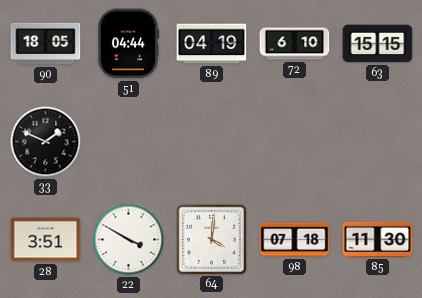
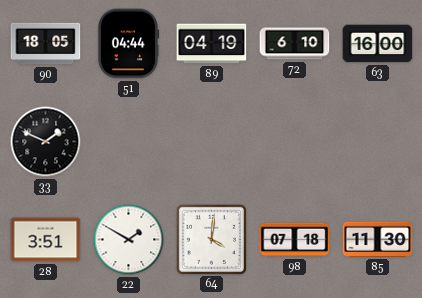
63: 15:15 -> 16:00 (378, 44)
22: 3:50 -> 1:50 (129, 240)
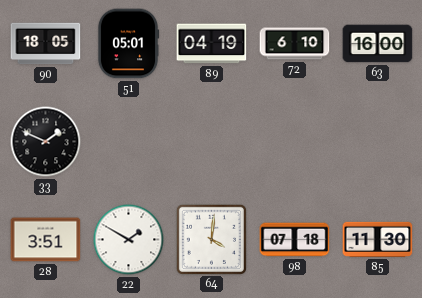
51: 04:44 -> 05:01 (128, 44)
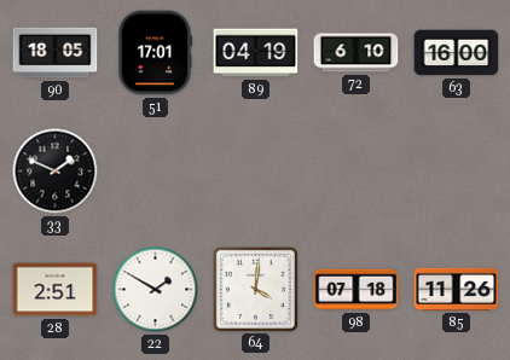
51: 05:01 -> 17:01 (155, 53)
28: 3:51 -> 2:51 (56, 290)
85: 11:30 -> 11:26 (457, 289)
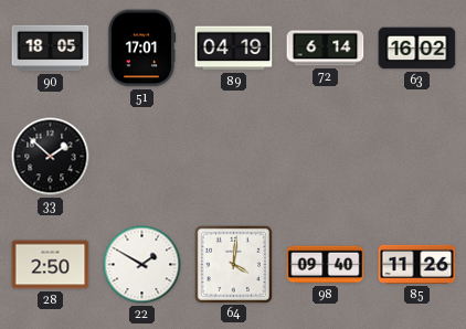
72: 6:10 -> 6:14 (326, 49)
63: 16:00 -> 16:02 (417, 49)
33: 1:49 -> 1:52 (51, 157)
28: 2:51 -> 2:50 (51, 265)
98: 07:18 -> 09:40 (326, 265)
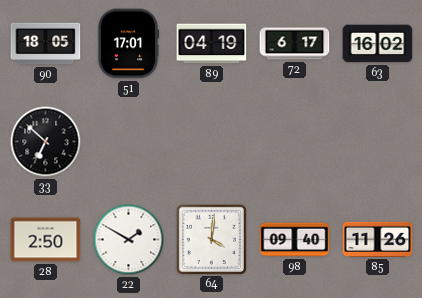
72: 6:14 -> 6:17 (295, 44)
33: 1:52 -> 6:52 (46, 142)
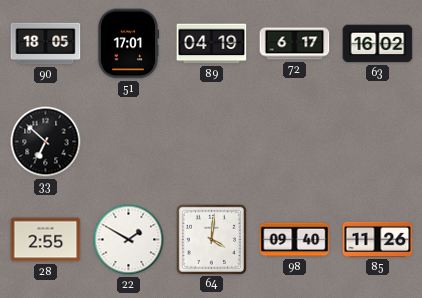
28: 2:50 -> 2:55 (46, 240)
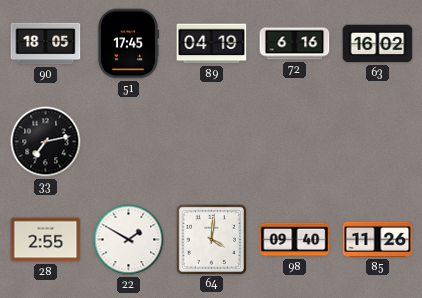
51: 17:01 -> 17:45 (128, 44)
72: 6:17 -> 6:16 (295, 44)
33: 6:52 -> 7:13 (46, 142)
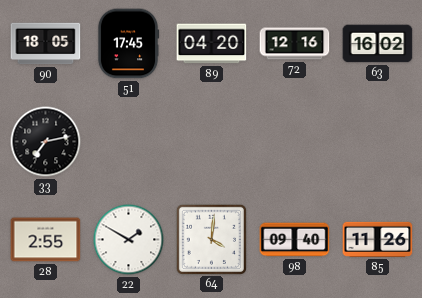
89: 04:19 -> 04:20 (212, 44)
72: 6:16 -> 12:16 (295, 44)
